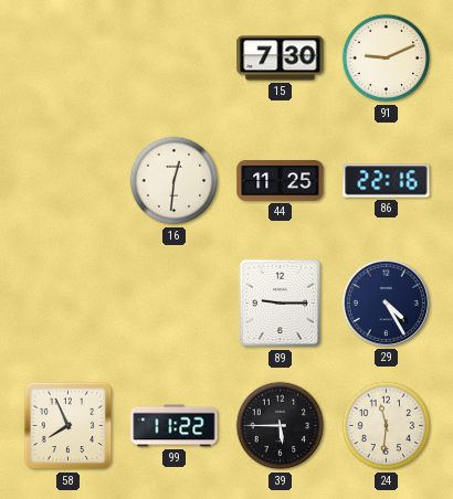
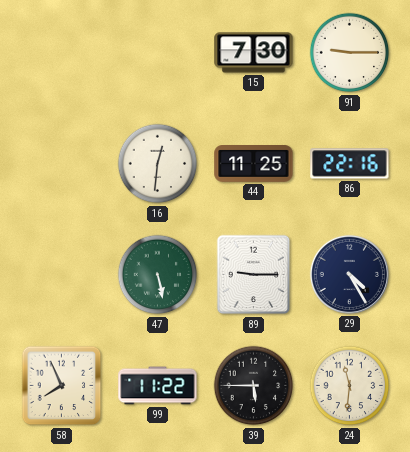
91: 9:11 -> 9:15 (350, 53)
47: none -> 5:28 (158, 275)
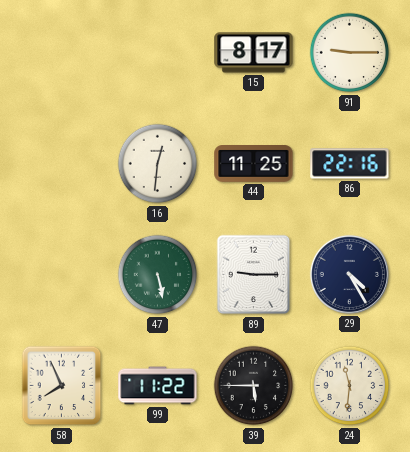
15: 7:30 -> 8:17 (254, 53)
